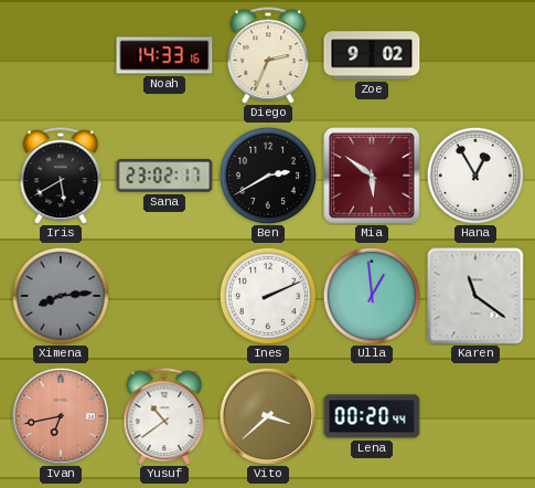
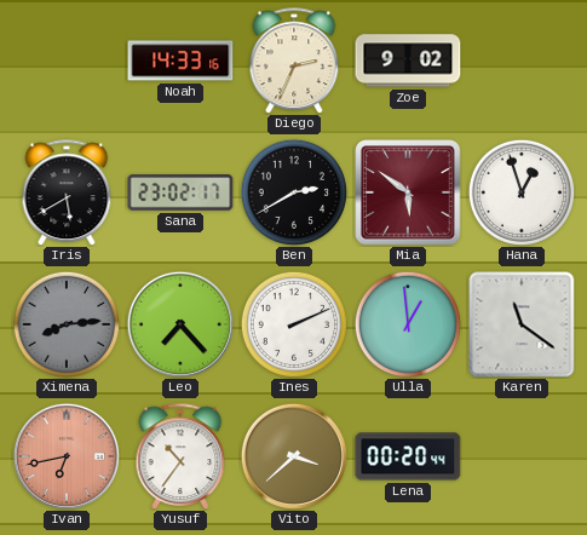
Hana: 12:55 -> 12:57 (520, 191)
Leo: none -> 7:23 (180, 324)
Yusuf: 10:39 -> 10:36 (180, 456)
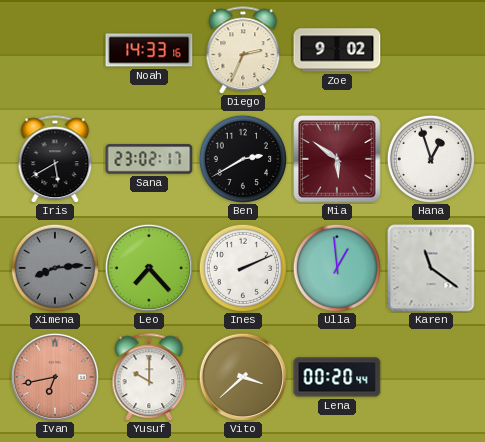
Yusuf: 10:36 -> 10:00 (149, 377)
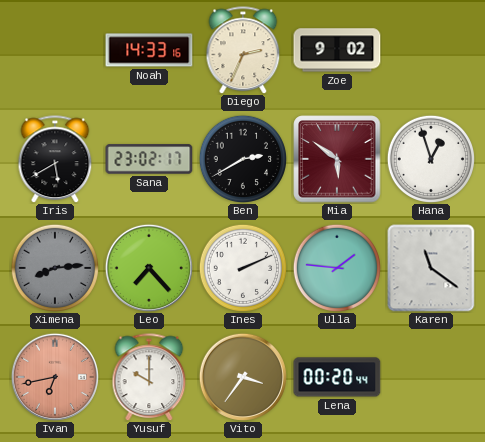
Ulla: 12:59 -> 1:46 (336, 267)
Vito: 3:38 -> 3:36 (243, 377)
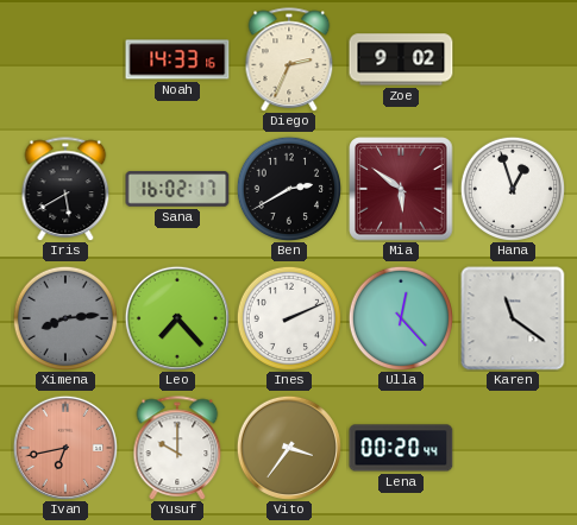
Sana: 23:02 -> 16:02 (177, 189)
Ulla: 1:46 -> 12:23 (400, 317)
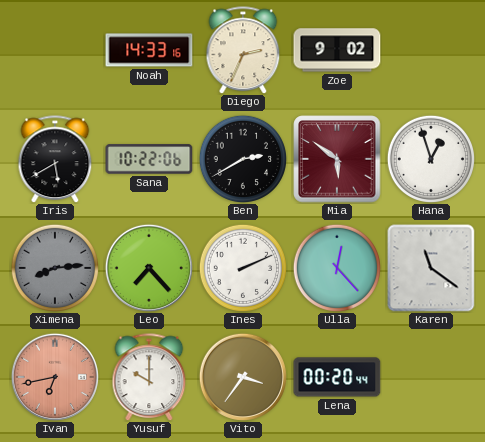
Sana: 16:02 -> 10:22 (149, 159)
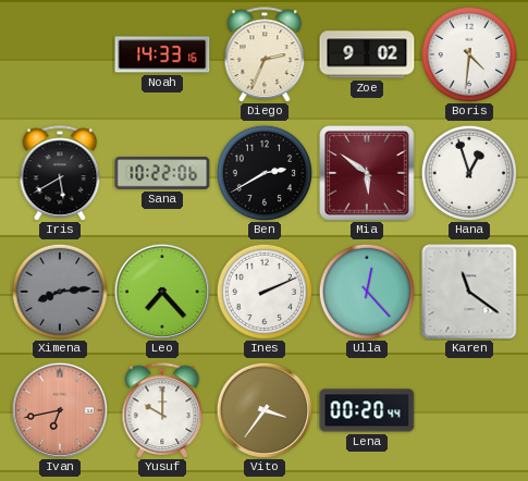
Boris: none -> 4:31 (468, 53)
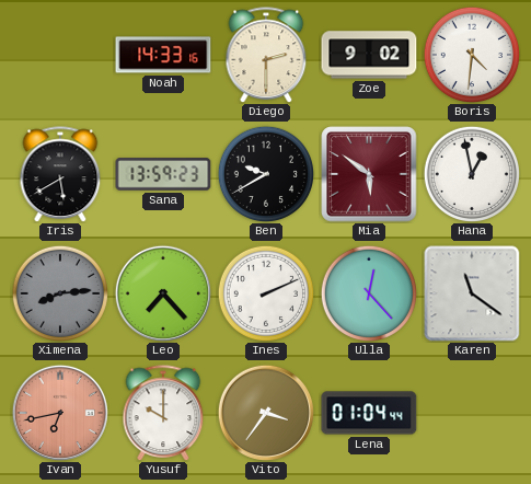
Diego: 2:34 -> 2:30 (266, 55)
Sana: 10:22 -> 13:59 (163, 174)
Ben: 2:40 -> 9:40 (265, 173)
Hana: 12:57 -> 12:58 (471, 173)
Lena: 00:20 -> 01:04 (369, 413)
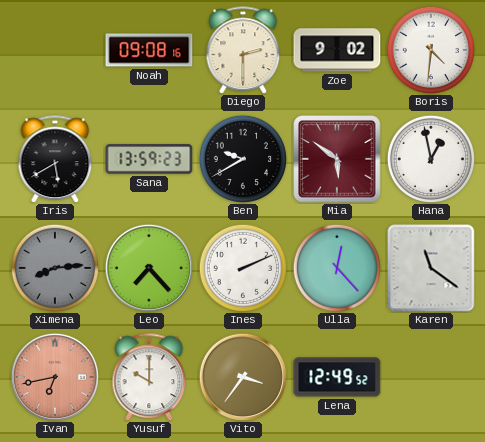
Noah: 14:33 -> 09:08 (149, 50)
Lena: 01:04 -> 12:49 (337, 377)
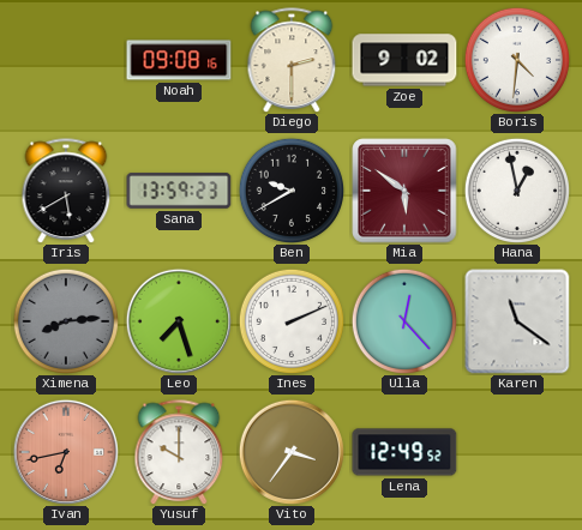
Leo: 7:23 -> 7:27 (179, 321)
